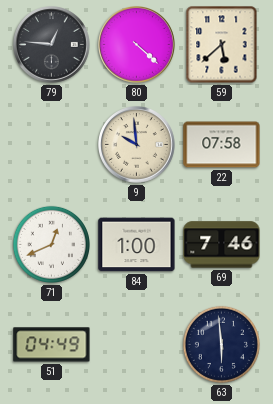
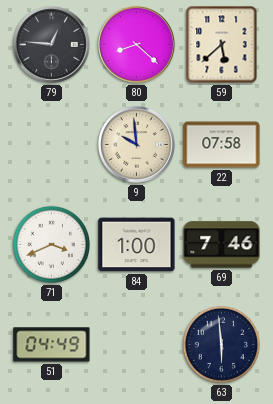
80: 4:22 -> 8:22 (137, 45)
71: 12:41 -> 3:41 (51, 244)
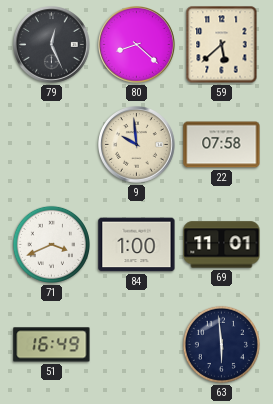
79: 12:46 -> 12:26 (52, 45)
69: 7:46 -> 11:01 (222, 245)
51: 04:49 -> 16:49 (52, 345)
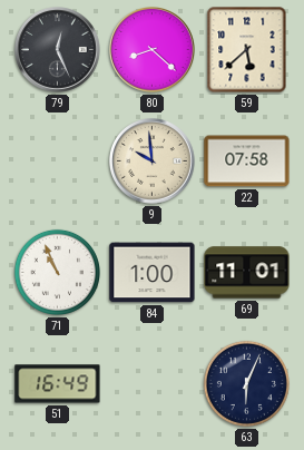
71: 3:41 -> 10:56 (57, 272)
63: 5:59 -> 6:04 (246, 383)
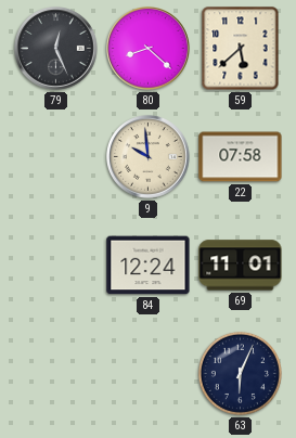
71: 10:56 -> none (57, 272)
84: 1:00 -> 12:24 (149, 266)
51: 16:49 -> none (58, 384)
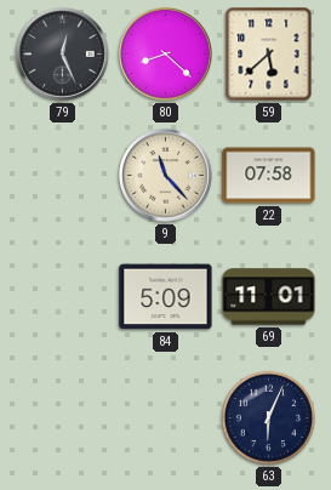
9: 9:59 -> 11:23 (166, 176)
84: 12:24 -> 5:09 (166, 297)
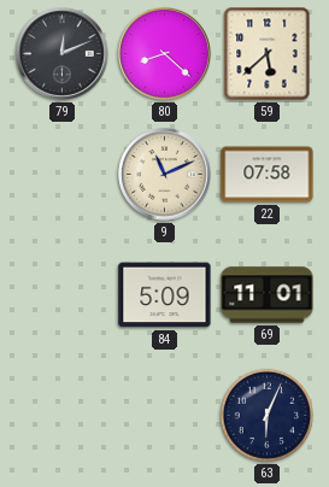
79: 12:26 -> 12:11 (63, 54)
9: 11:23 -> 11:11 (165, 175)
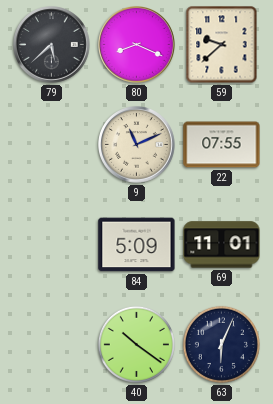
79: 12:11 -> 5:38 (52, 45)
80: 8:22 -> 8:19 (137, 45)
59: 5:38 -> 9:38 (222, 45)
22: 07:58 -> 07:55 (222, 145)
40: none -> 10:21 (136, 344)
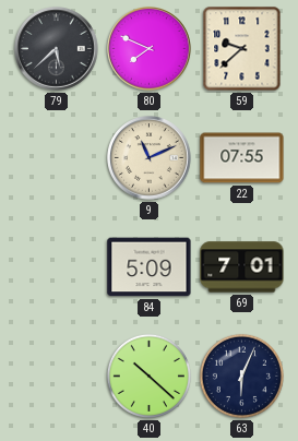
80: 8:19 -> 7:49 (150, 49)
69: 11:01 -> 7:01 (242, 267)
40: 10:21 -> 10:22 (148, 376)
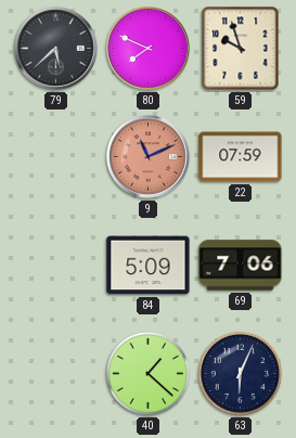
59: 9:38 -> 9:57 (241, 49)
9 dial: cream -> salmon (149, 157)
22: 07:55 -> 07:59 (241, 157)
69: 7:01 -> 7:06 (241, 266)
40: 10:22 -> 1:22 (147, 373)
